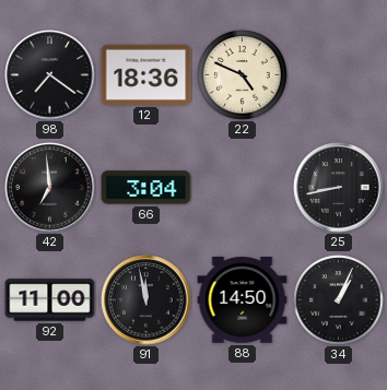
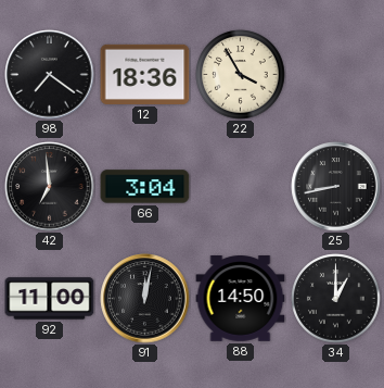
22: 4:49 -> 3:55 (241, 75)
91: 11:58 -> 12:02 (145, 299)
34: 1:04 -> 1:00 (336, 299)
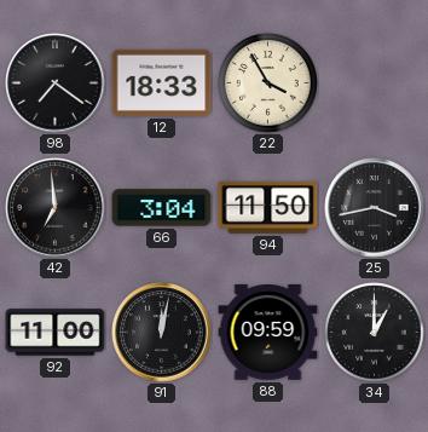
12: 18:36 -> 18:33 (162, 82)
94: none -> 11:50 (268, 207)
25: 8:43 -> 3:43 (375, 208)
88: 14:50 -> 09:59 (268, 333)
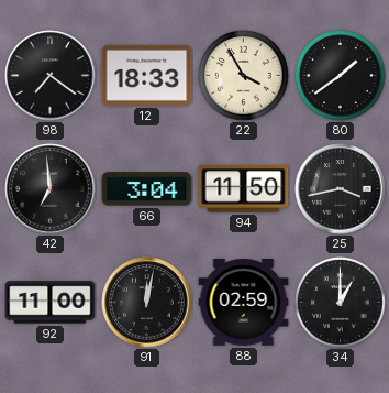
80: none -> 1:39 (341, 76)
88: 09:59 -> 02:59 (244, 303)
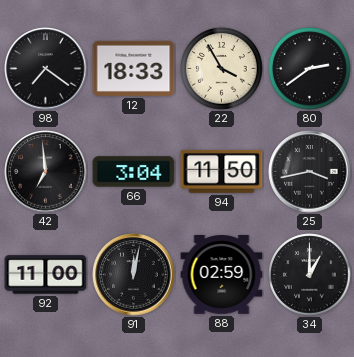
80: 1:39 -> 2:39 (310, 69)
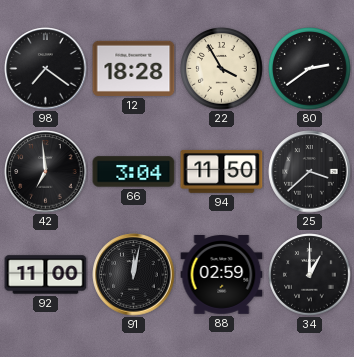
12: 18:33 -> 18:28 (134, 68)
25: 3:43 -> 3:38 (310, 172)
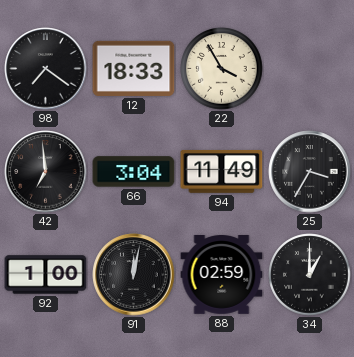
12: 18:28 -> 18:33 (134, 68)
80: 2:39 -> none (310, 69)
94: 11:50 -> 11:49 (222, 171)
25: 3:38 -> 3:35 (310, 172)
92: 11:00 -> 1:00 (46, 275)
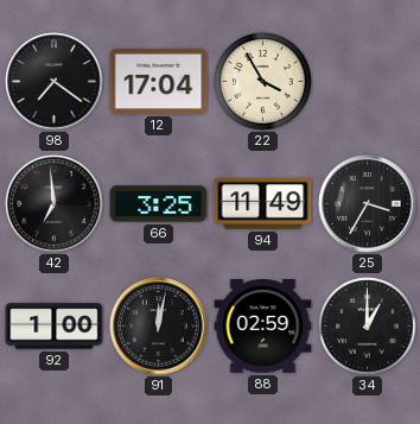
12: 18:33 -> 17:04 (159, 81)
66: 3:04 -> 3:25 (159, 204)
